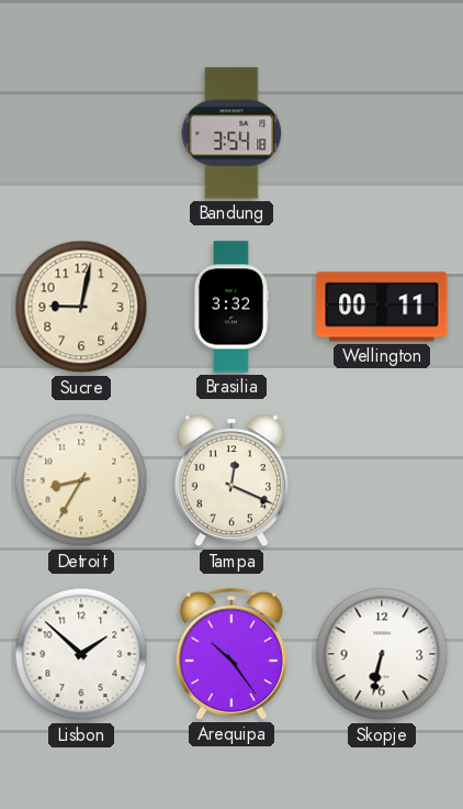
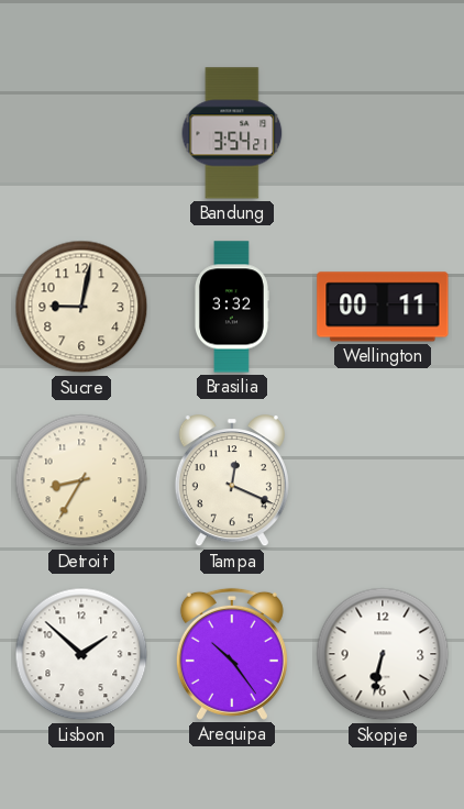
Bandung: 3:54:18 -> 3:54:21 (232, 133)
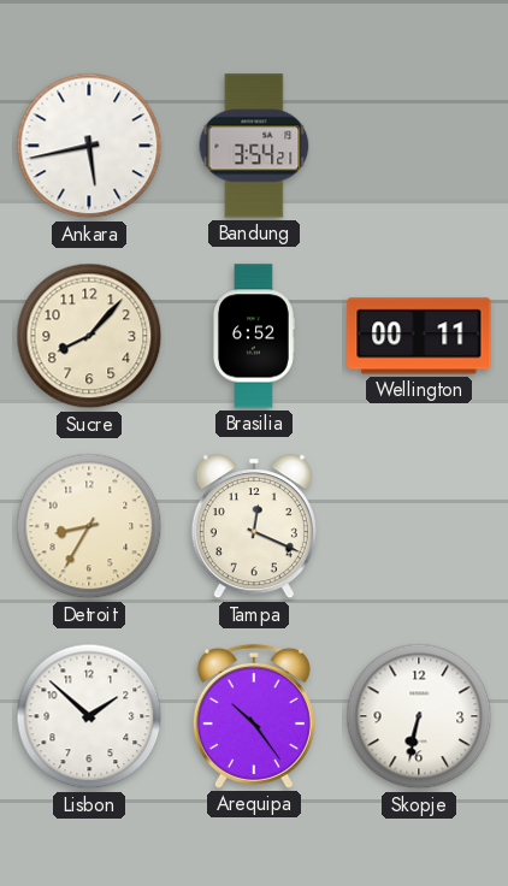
Ankara: none -> 5:43 (89, 146)
Sucre: 9:02 -> 8:07 (89, 336)
Brasilia: 3:32 -> 6:52 (253, 336)
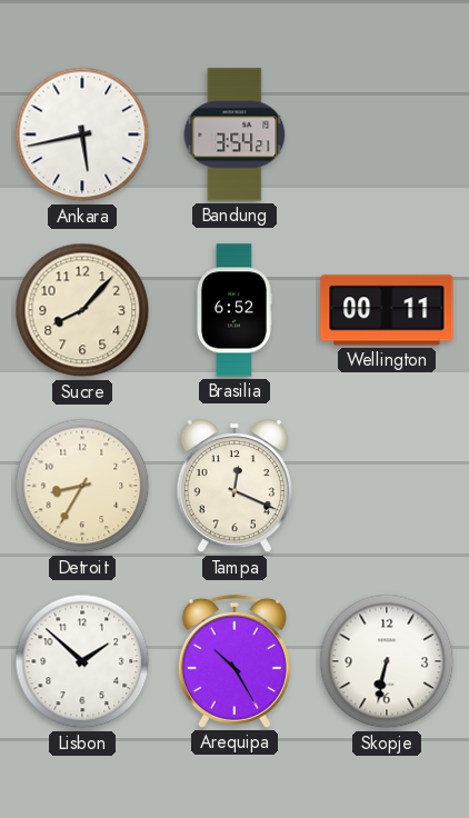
Arequipa: 10:24 -> 10:25 (234, 661)
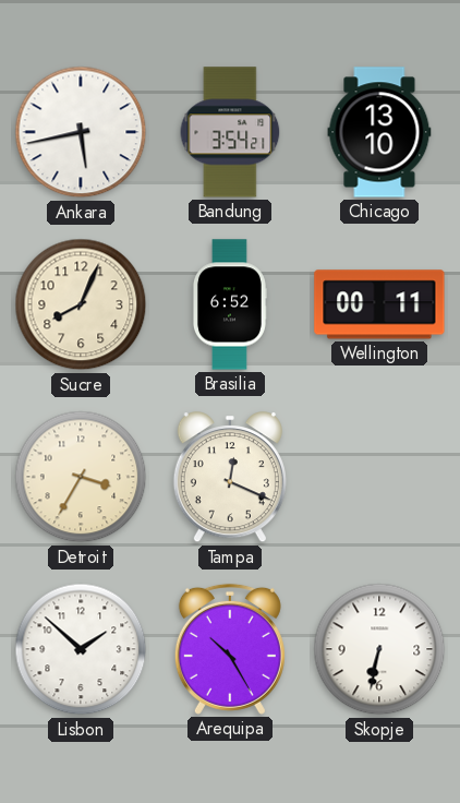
Chicago: none -> 13:10 (379, 132)
Sucre: 8:07 -> 8:04 (81, 304)
Detroit: 8:35 -> 3:35 (81, 477)
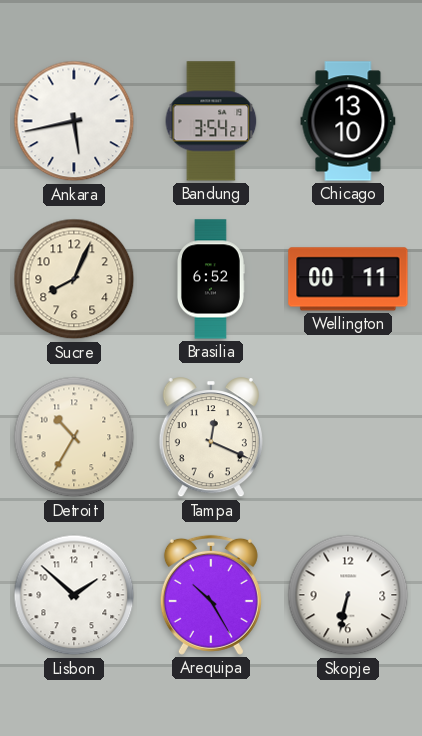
Detroit: 3:35 -> 10:35 (74, 437)
